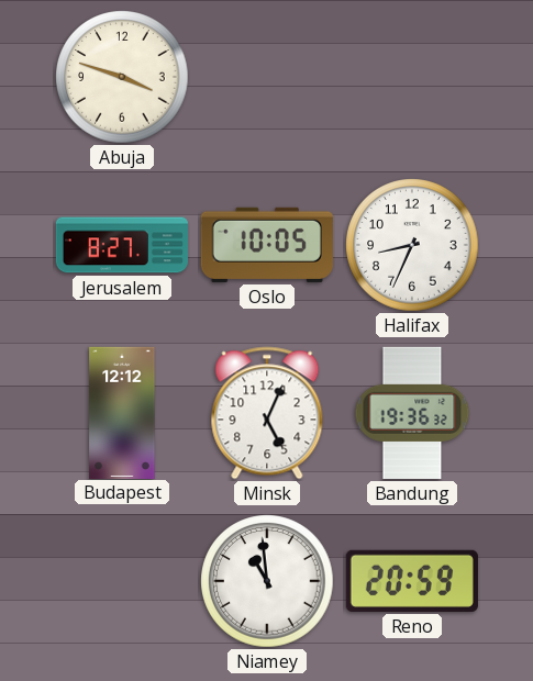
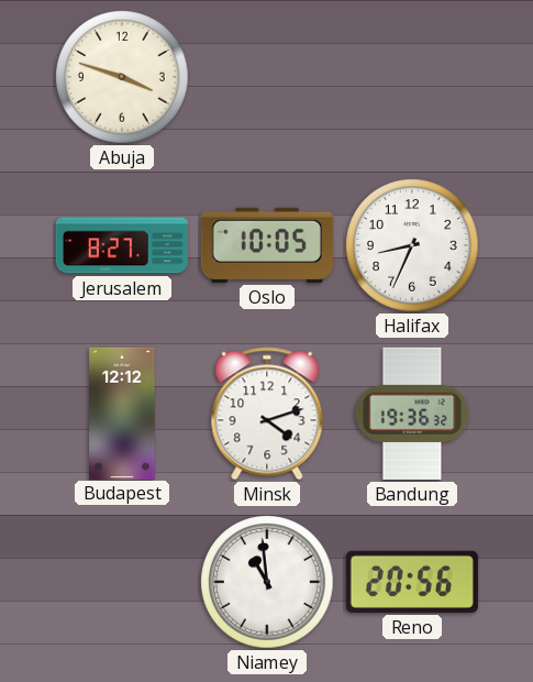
Minsk: 5:04 -> 4:12 (267, 414)
Reno: 20:59 -> 20:56 (412, 582)
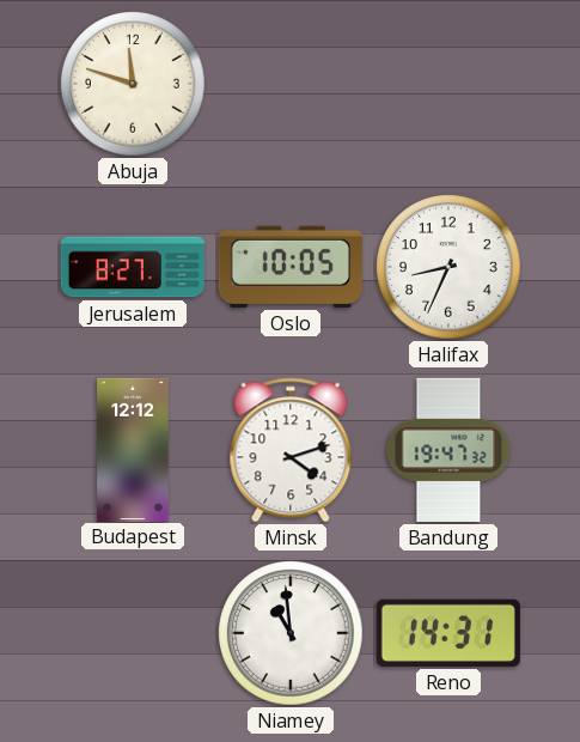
Abuja: 3:48 -> 11:48 (133, 84)
Bandung: 19:36 -> 19:47 (448, 450)
Reno: 20:56 -> 14:31 (448, 633)
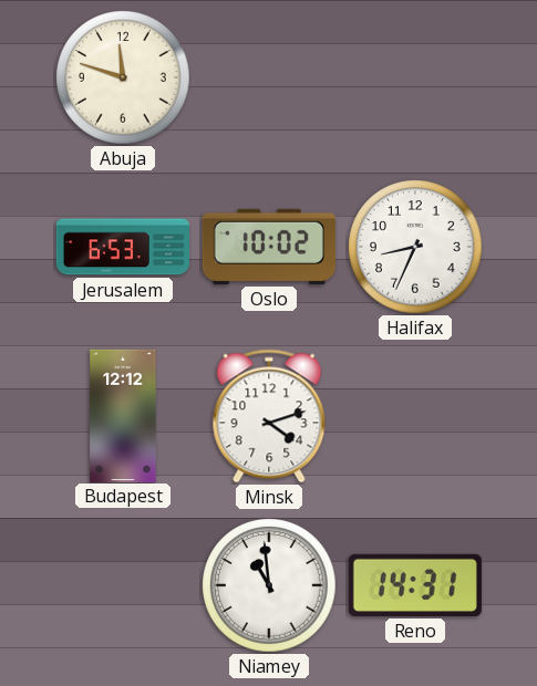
Jerusalem: 8:27 -> 6:53 (123, 247)
Oslo: 10:05 -> 10:02 (269, 247)
Bandung: 19:47 -> none (448, 450)
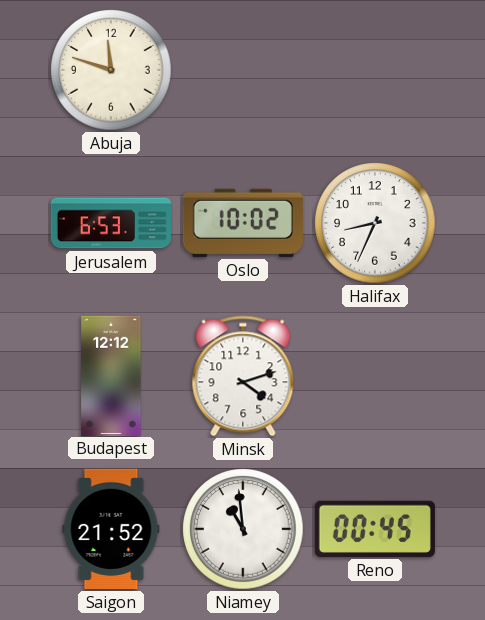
Saigon: none -> 21:52 (111, 529)
Reno: 14:31 -> 00:45 (375, 529)
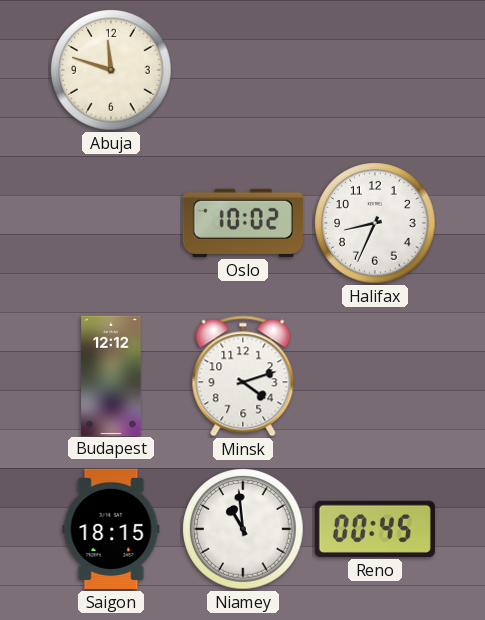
Jerusalem: 6:53 -> none (111, 223)
Saigon: 21:52 -> 18:15 (111, 529)
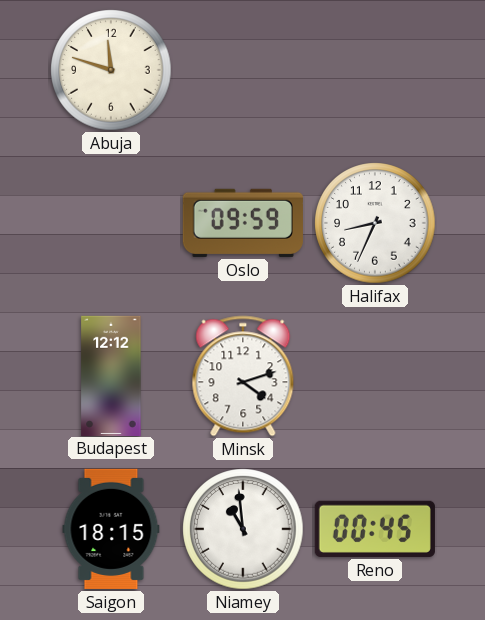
Oslo: 10:02 -> 09:59 (243, 223)
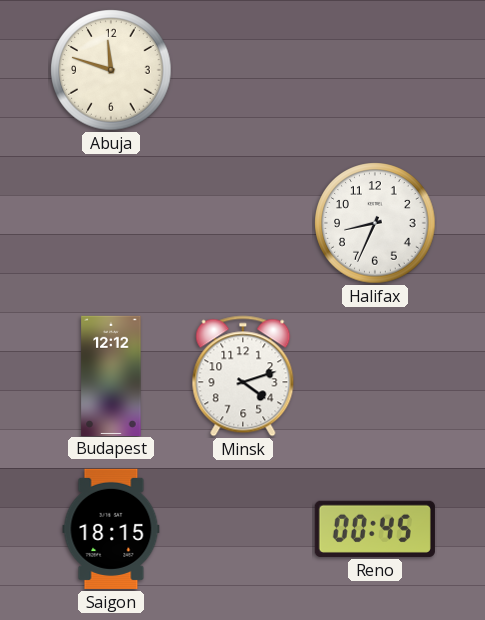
Oslo: 09:59 -> none (243, 223)
Niamey: 10:59 -> none (243, 529)
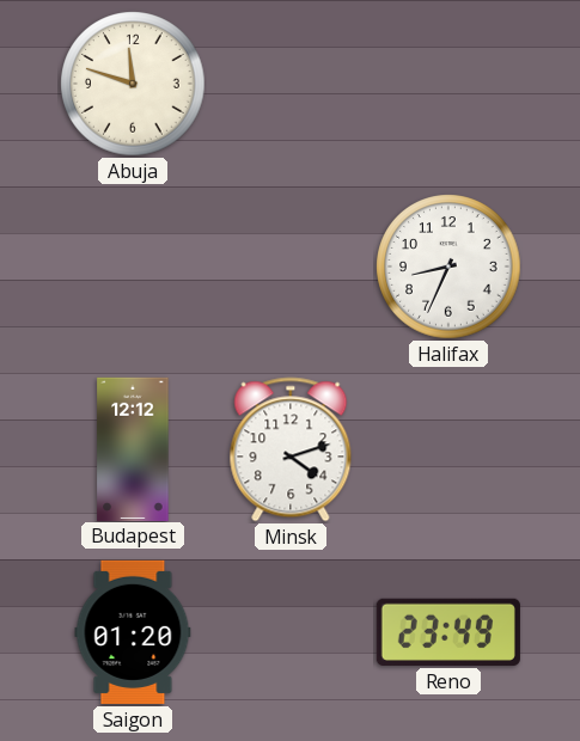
Saigon: 18:15 -> 01:20 (133, 632)
Reno: 00:45 -> 23:49 (448, 632)
